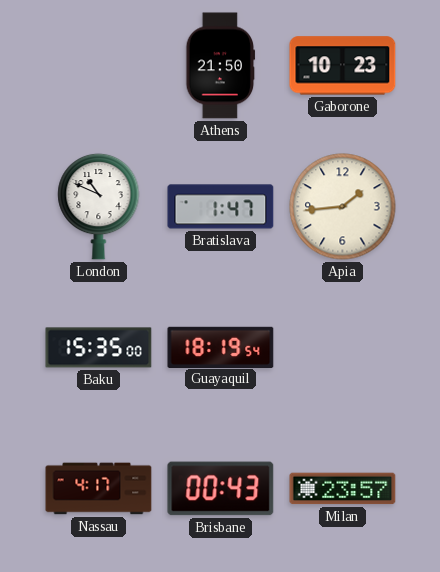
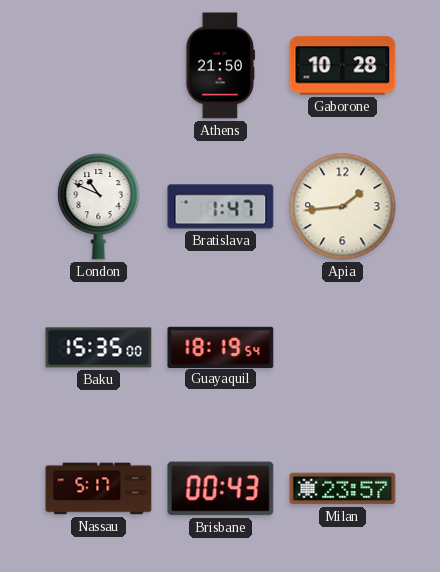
Gaborone: 10:23 -> 10:28 (343, 66)
Nassau: 4:17 -> 5:17 (99, 489)
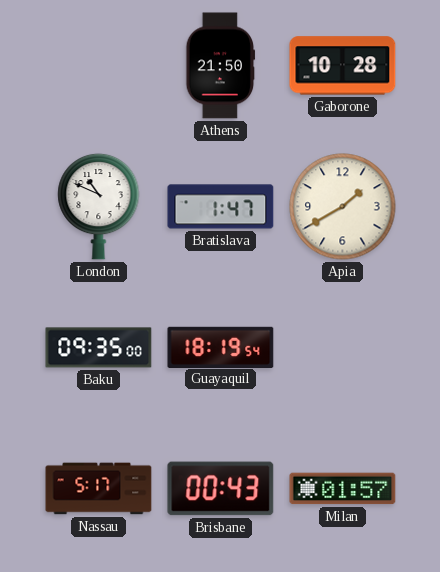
Apia: 1:44 -> 1:40 (343, 207)
Baku: 15:35 -> 09:35 (99, 348)
Milan: 23:57 -> 01:57 (343, 489)
